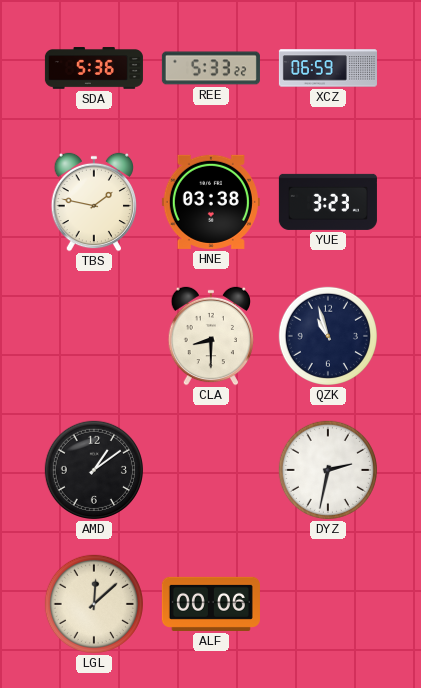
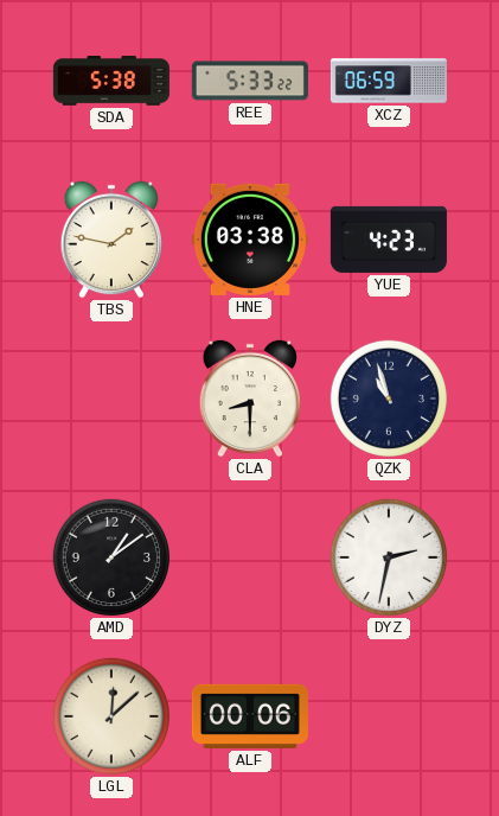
SDA: 5:36 -> 5:38 (111, 81)
YUE: 3:23 -> 4:23 (389, 240)
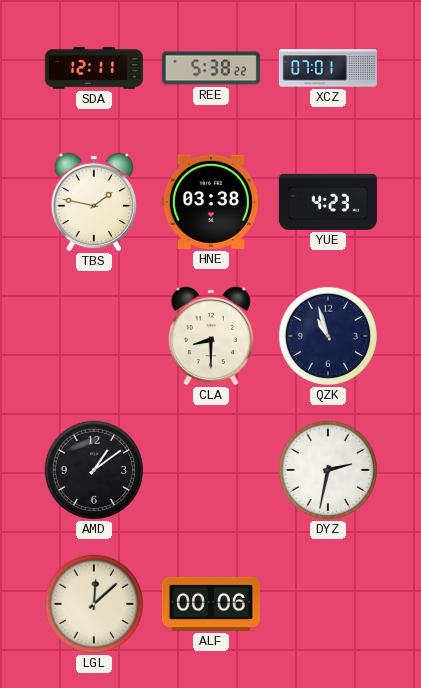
SDA: 5:38 -> 12:11 (94, 68)
REE: 5:33 -> 5:38 (211, 68)
XCZ: 06:59 -> 07:01 (328, 68)
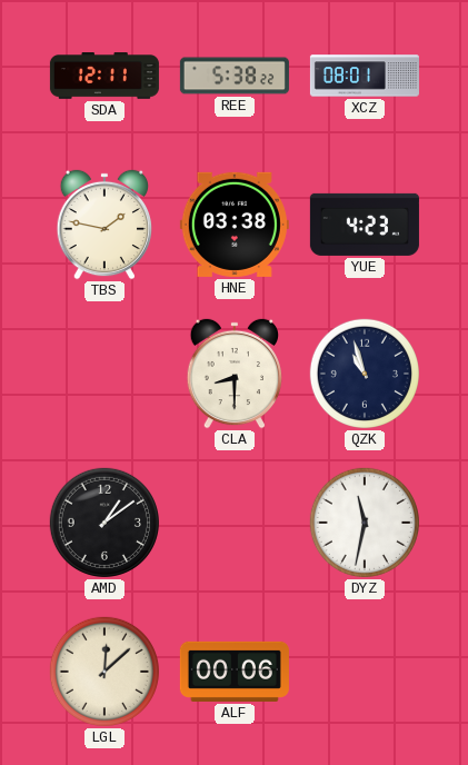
XCZ: 07:01 -> 08:01 (365, 76)
DYZ: 2:32 -> 11:32 (365, 523)
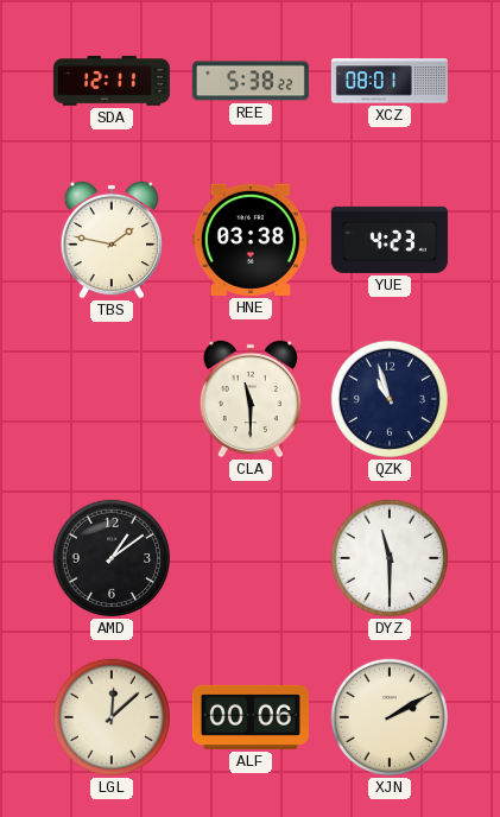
CLA: 8:30 -> 11:30 (249, 399)
DYZ: 11:32 -> 11:30 (390, 558)
XJN: none -> 2:10 (390, 717)
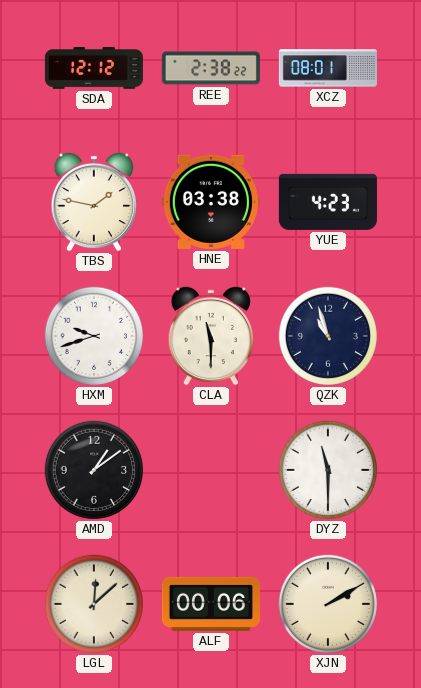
SDA: 12:11 -> 12:12 (94, 68)
REE: 5:38 -> 2:38 (211, 68)
HXM: none -> 9:42 (94, 336)
